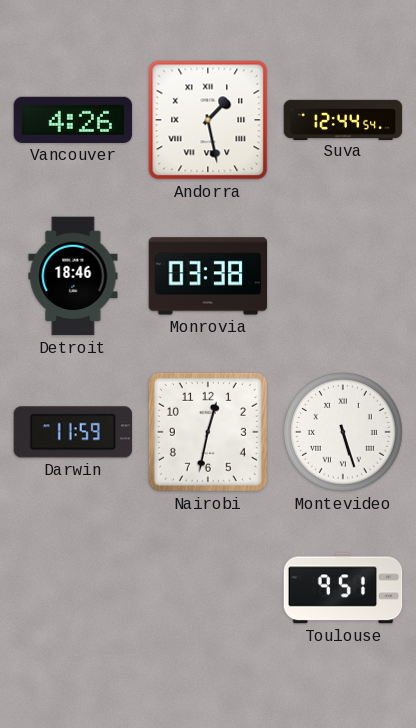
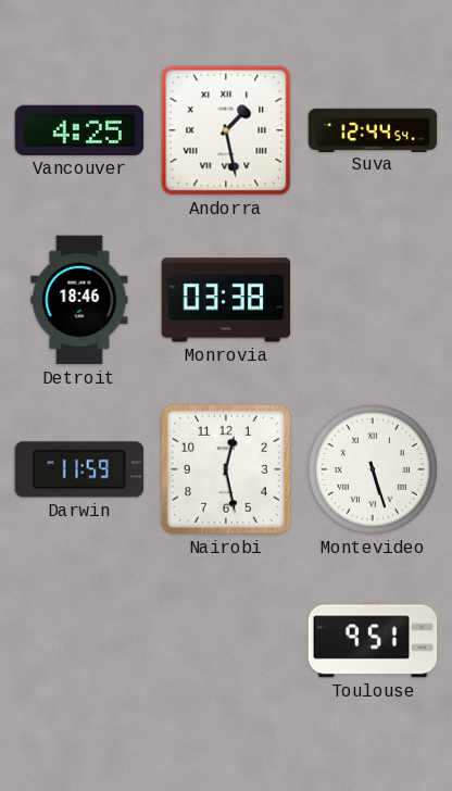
Vancouver: 4:26 -> 4:25 (79, 130)
Nairobi: 12:32 -> 12:28 (226, 469)
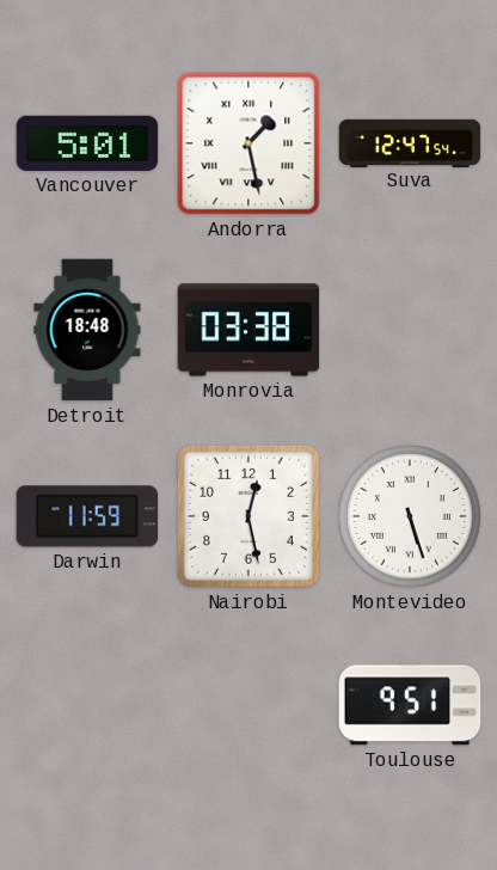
Vancouver: 4:25 -> 5:01 (87, 143)
Suva: 12:44 -> 12:47 (410, 142)
Detroit: 18:46 -> 18:48 (87, 330)
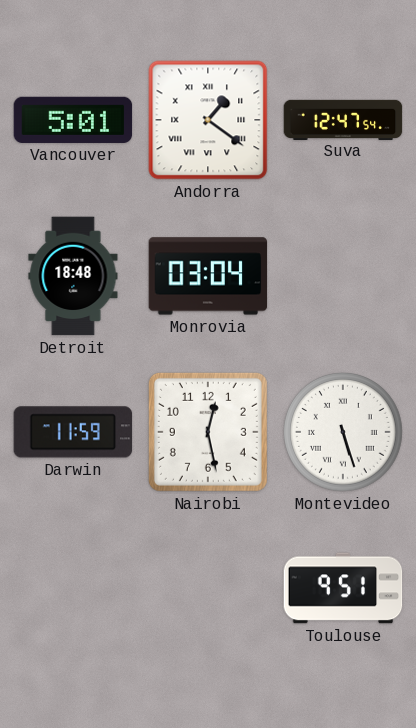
Andorra: 1:28 -> 1:21 (208, 120)
Monrovia: 03:38 -> 03:04 (208, 276)
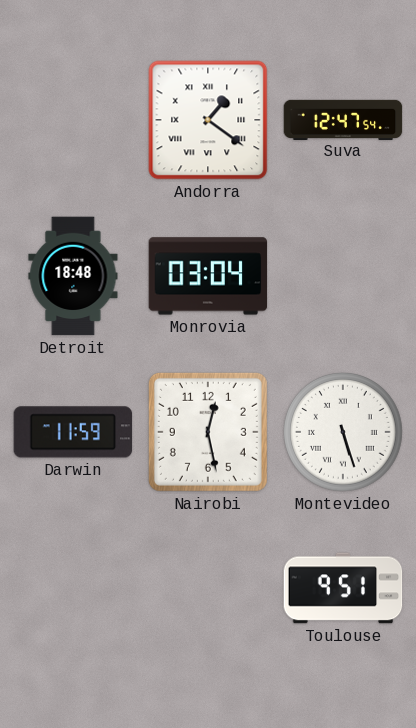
Vancouver: 5:01 -> none (73, 120)
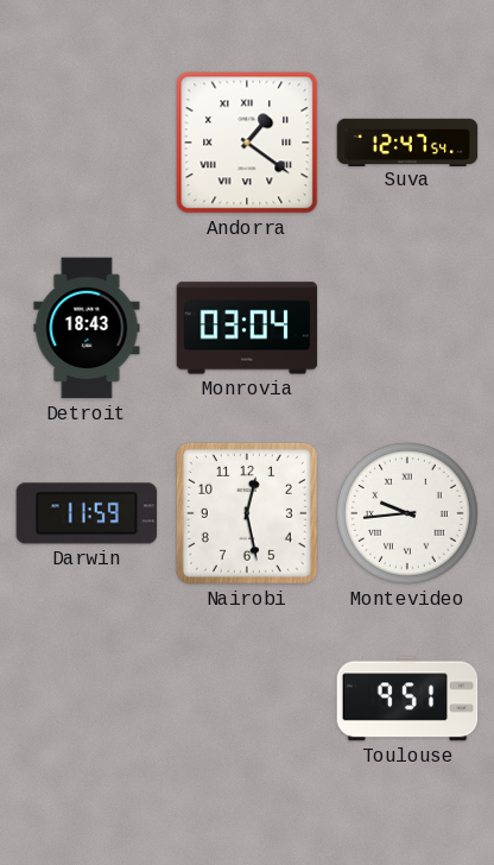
Detroit: 18:48 -> 18:43 (87, 328)
Montevideo: 5:27 -> 9:44 (408, 514)
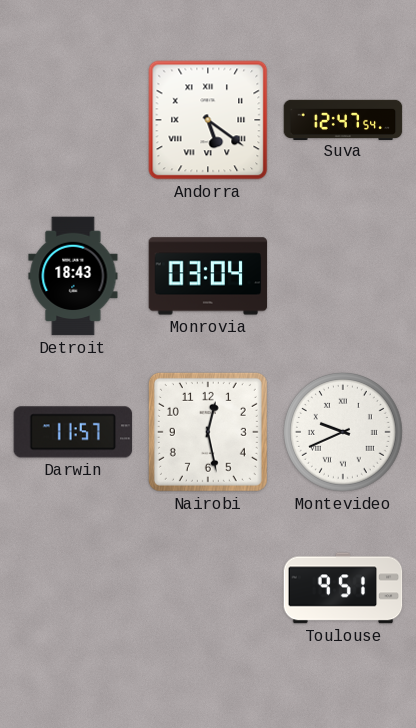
Andorra: 1:21 -> 5:21 (208, 120)
Darwin: 11:59 -> 11:57 (73, 432)
Montevideo: 9:44 -> 9:41 (344, 433)
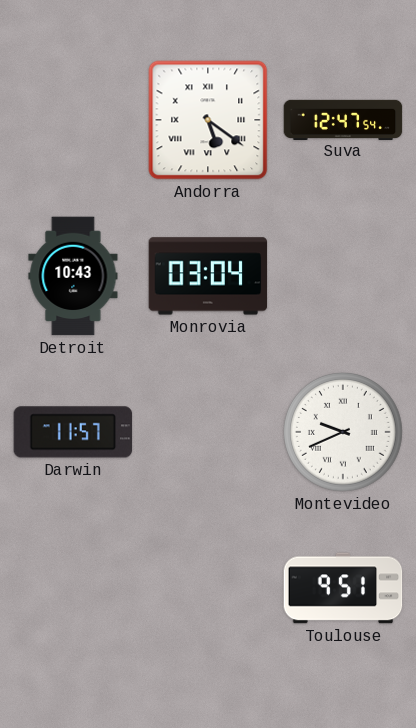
Detroit: 18:43 -> 10:43 (73, 276)
Nairobi: 12:28 -> none (208, 432)
